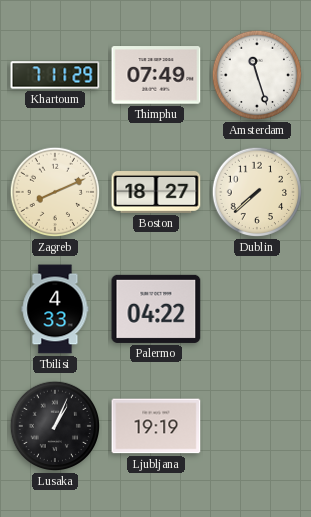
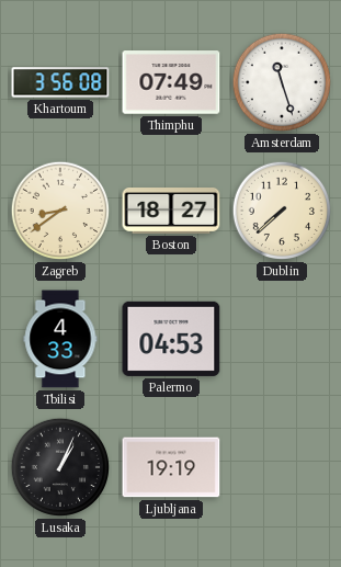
Khartoum: 7:11 -> 3:56 (60, 82)
Zagreb: 8:11 -> 8:39 (60, 211)
Palermo: 04:22 -> 04:53 (171, 339)
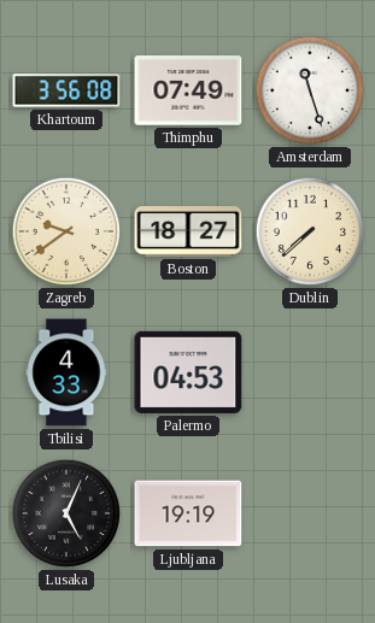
Zagreb: 8:39 -> 9:39 (66, 231)
Lusaka: 1:04 -> 5:04 (66, 513)
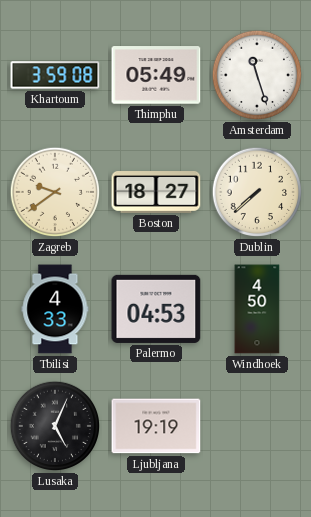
Khartoum: 3:56 -> 3:59 (55, 75)
Thimphu: 07:49 -> 05:49 (156, 75)
Windhoek: none -> 4:50 (257, 309)
